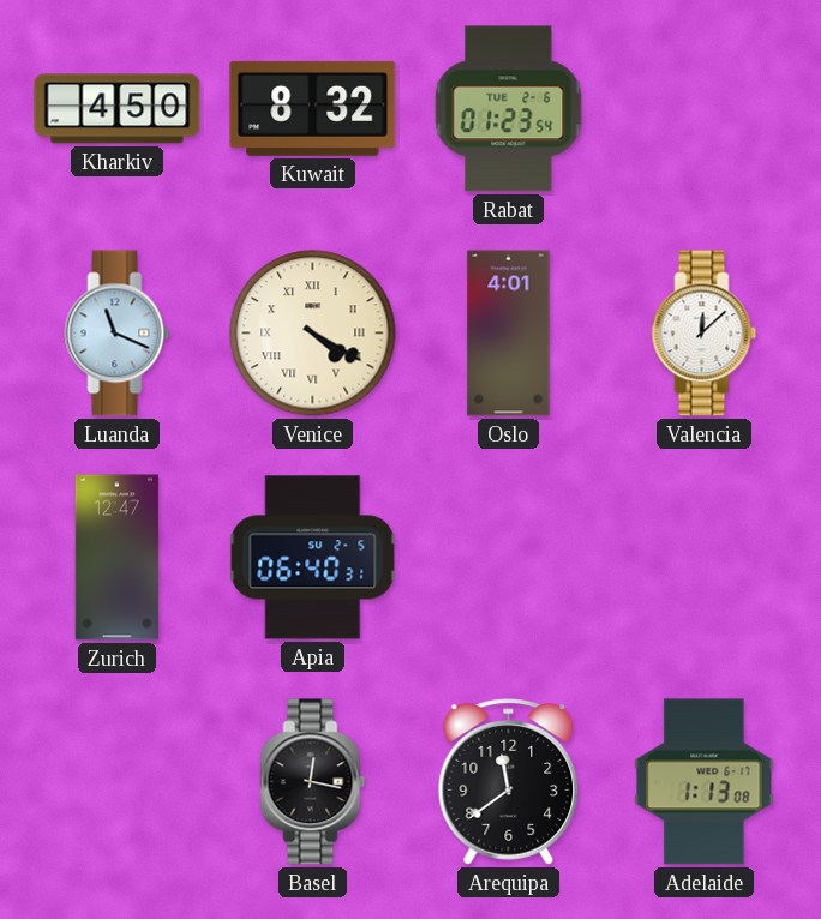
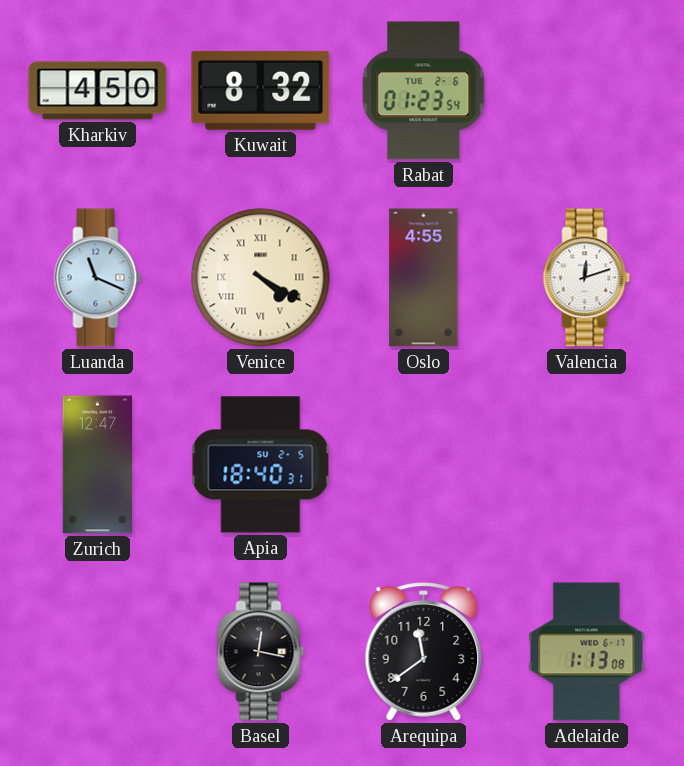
Oslo: 4:01 -> 4:55 (424, 278)
Valencia: 12:08 -> 12:12 (587, 278)
Apia: 06:40 -> 18:40 (261, 465)
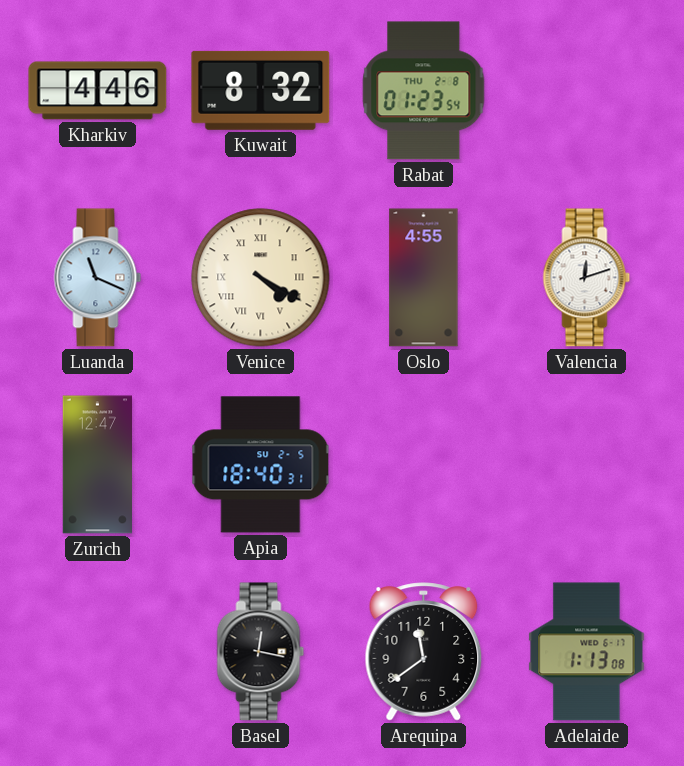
Kharkiv: 4:50 -> 4:46 (98, 91)
Rabat date: TUE 2-6 -> THU 2-8 (424, 91)
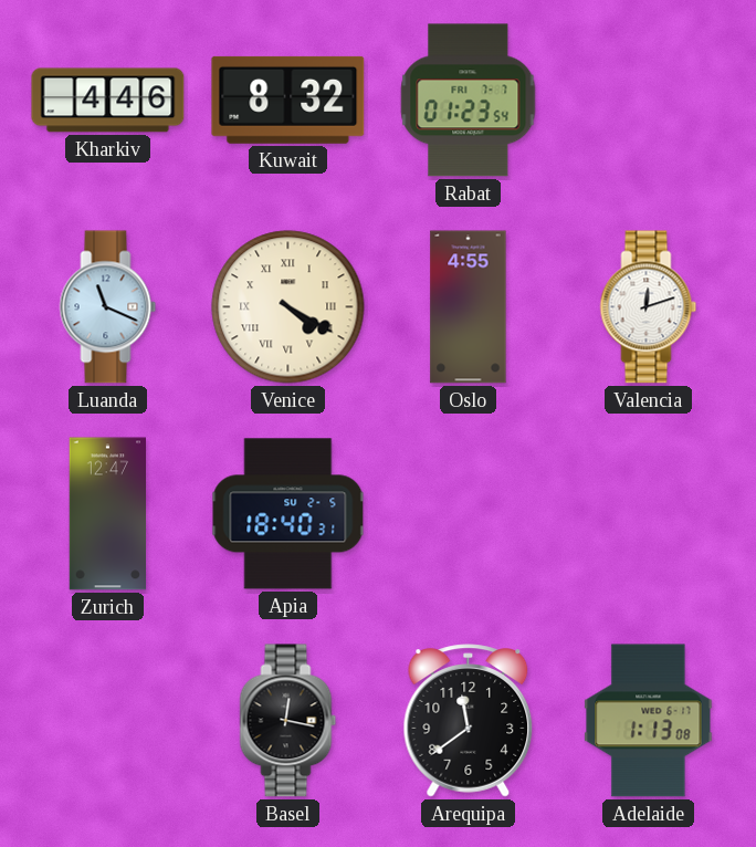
Rabat date: THU 2-8 -> FRI 7-7 (469, 101)
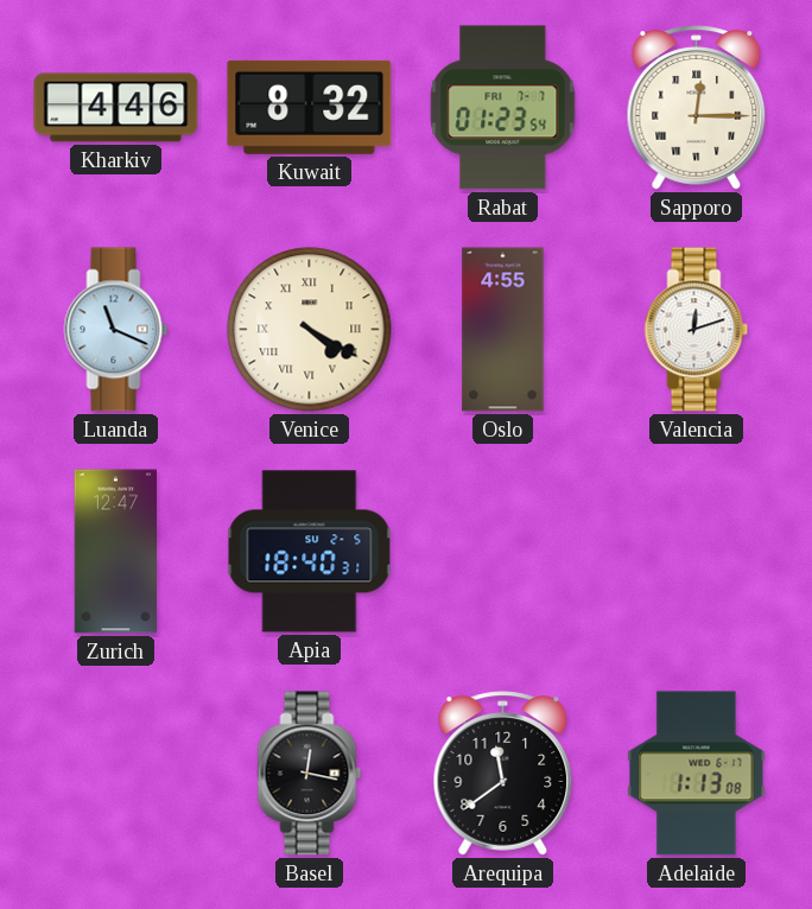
Sapporo: none -> 12:15 (697, 108)
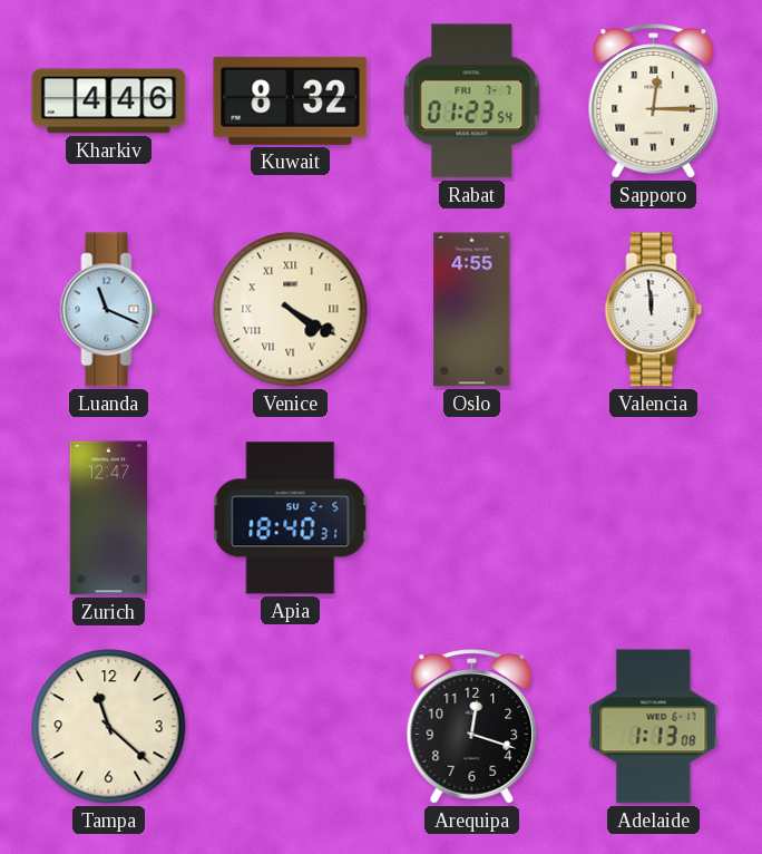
Valencia: 12:12 -> 11:59 (654, 310)
Tampa: none -> 11:22 (109, 727)
Basel: 12:17 -> none (310, 774)
Arequipa: 11:39 -> 12:18 (472, 727)
